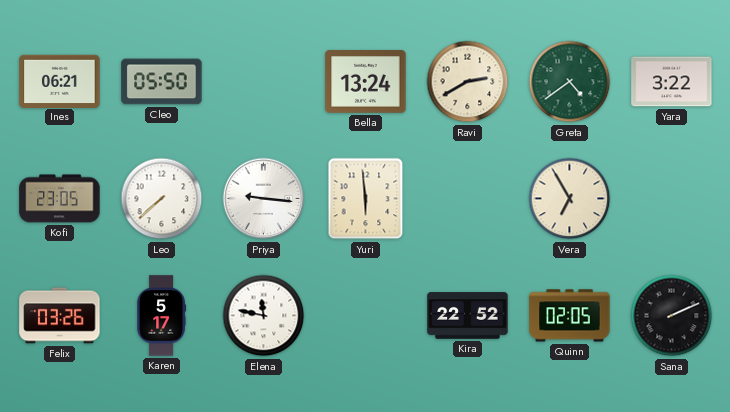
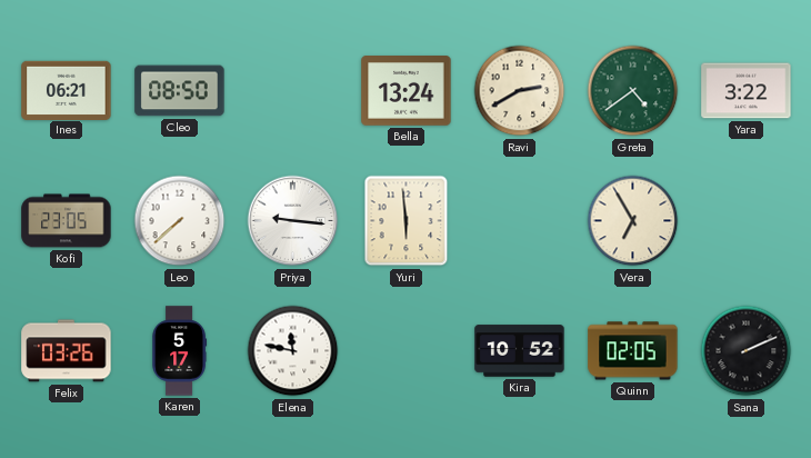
Cleo: 05:50 -> 08:50 (180, 91)
Kira: 22:52 -> 10:52 (520, 351)
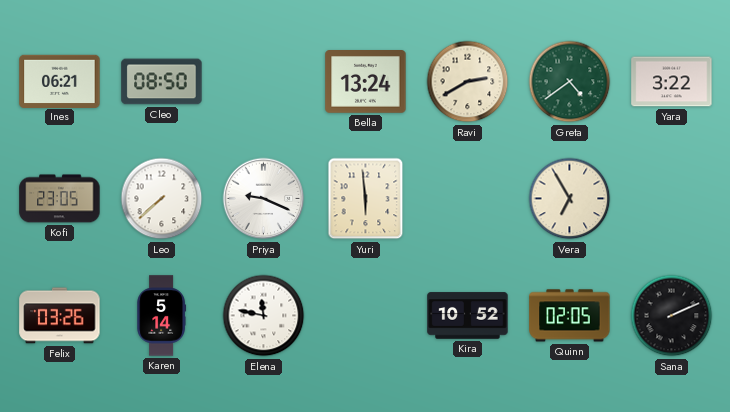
Priya: 9:16 -> 9:19 (264, 199)
Karen: 5:17 -> 5:14 (162, 316)
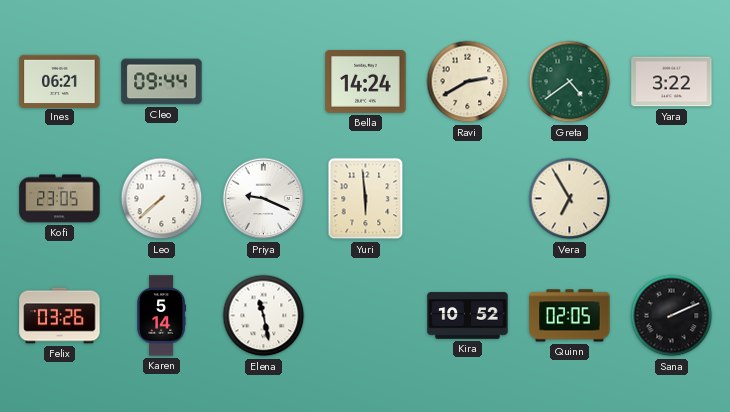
Cleo: 08:50 -> 09:44 (162, 82)
Bella: 13:24 -> 14:24 (366, 82)
Elena: 11:47 -> 11:28 (264, 316)
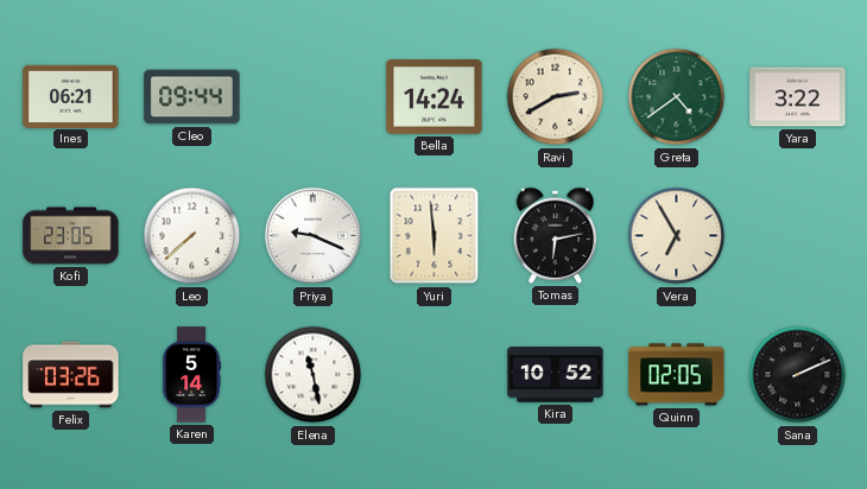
Tomas: none -> 6:13 (556, 235)
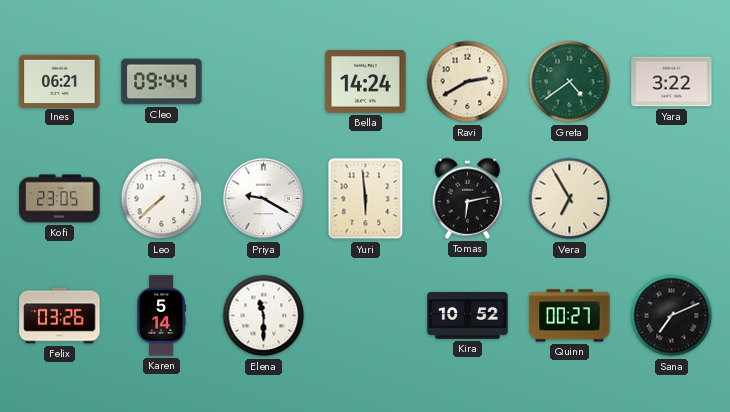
Priya: 9:19 -> 9:20 (264, 199)
Elena: 11:28 -> 11:30 (264, 316)
Quinn: 02:05 -> 00:27 (570, 316)
Sana: 2:11 -> 7:11 (672, 316)
